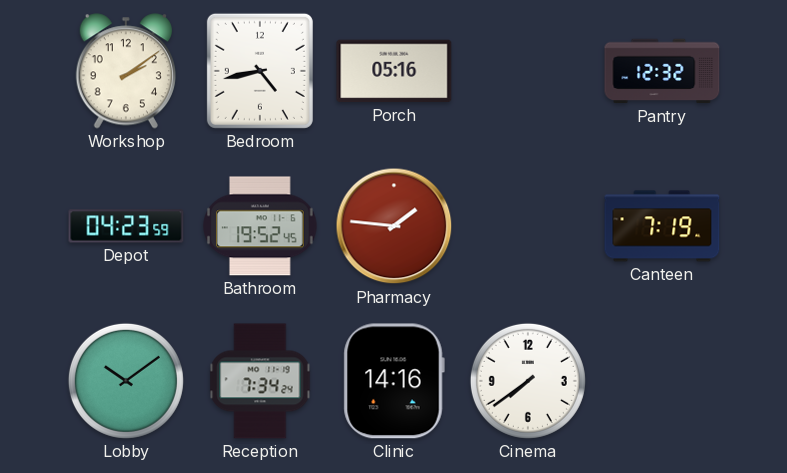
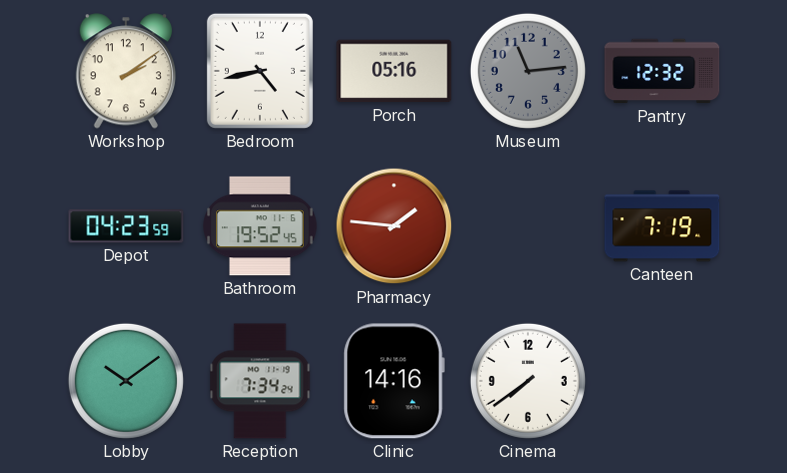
Museum: none -> 11:14 (528, 71)
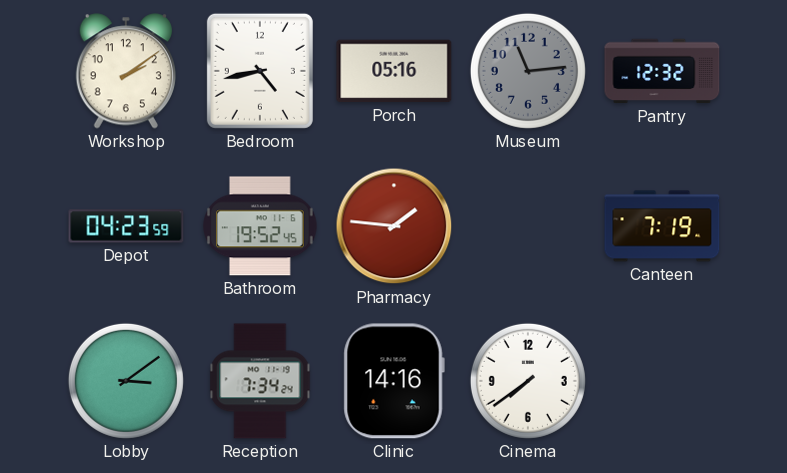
Lobby: 10:09 -> 3:09 (126, 381)
